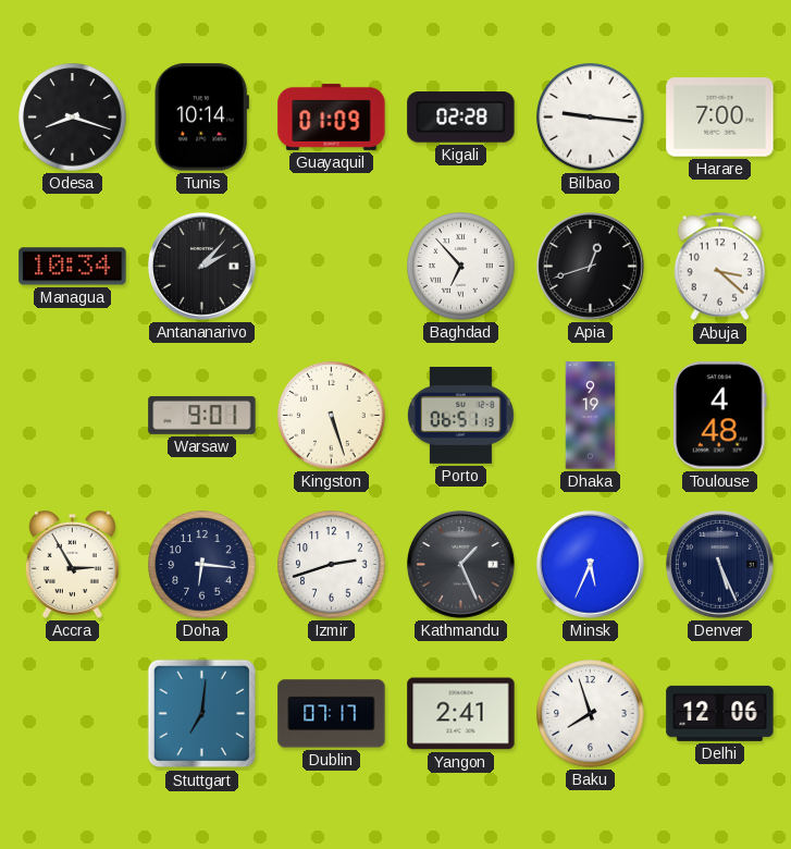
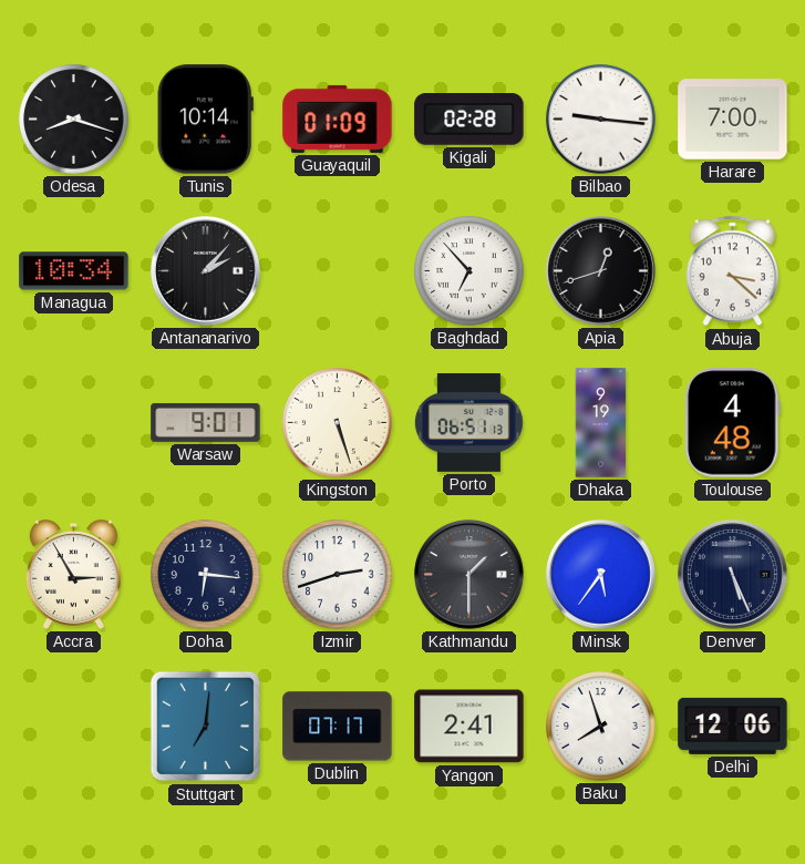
Kathmandu: 1:26 -> 1:30 (468, 574)
Minsk: 5:34 -> 5:36 (600, 574)
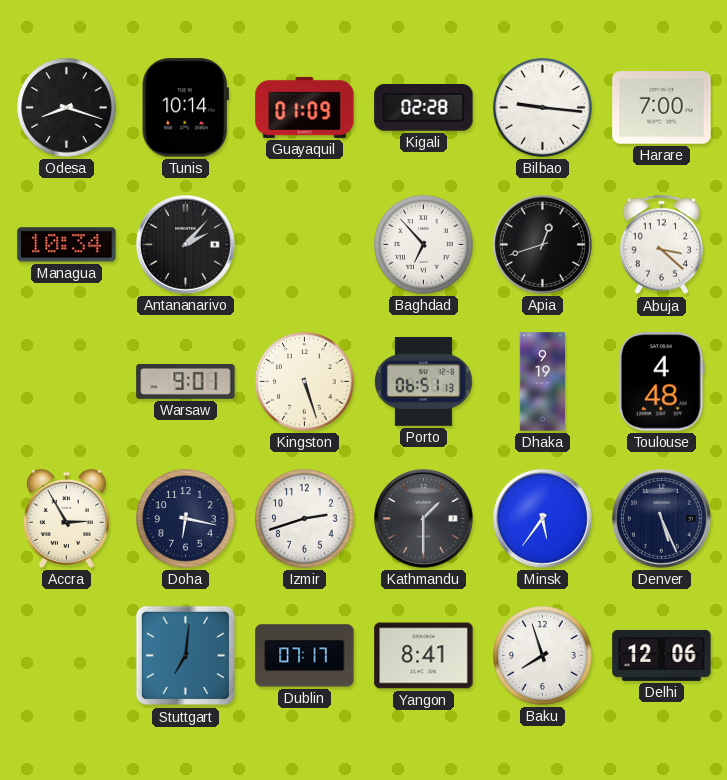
Doha: 6:16 -> 6:17 (186, 519)
Yangon: 2:41 -> 8:41 (424, 656)
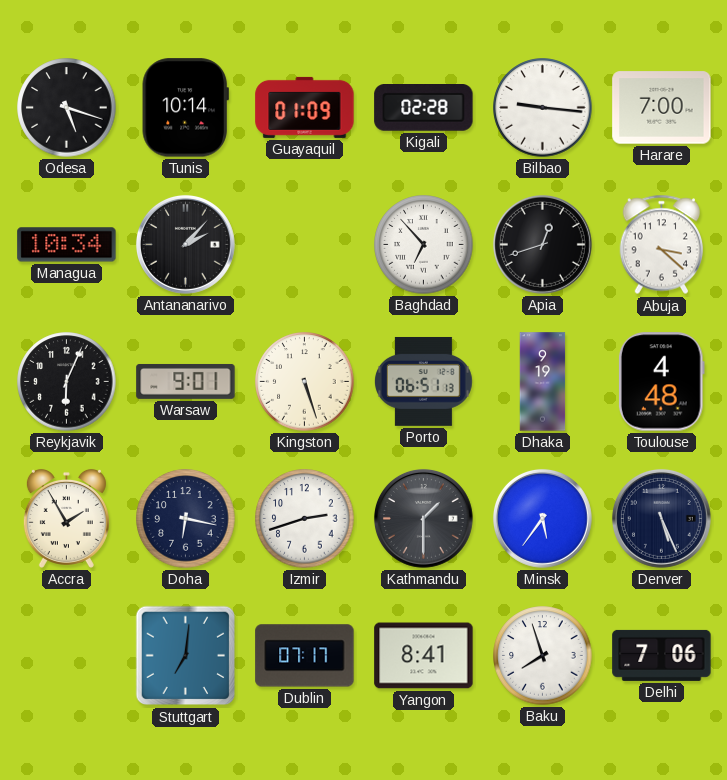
Odesa: 8:18 -> 5:18 (67, 108)
Reykjavik: none -> 6:04 (67, 382)
Accra: 2:55 -> 1:55 (66, 518)
Delhi: 12:06 -> 7:06 (662, 655)
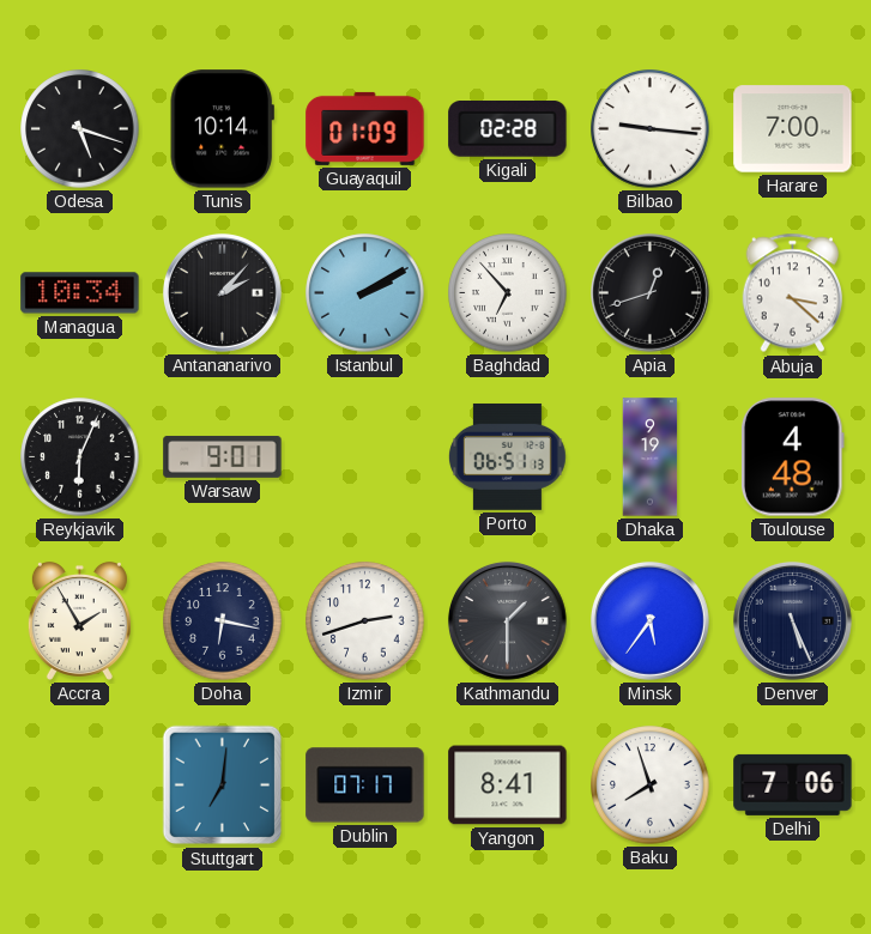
Istanbul: none -> 2:10 (365, 293)
Kingston: 5:27 -> none (305, 382)
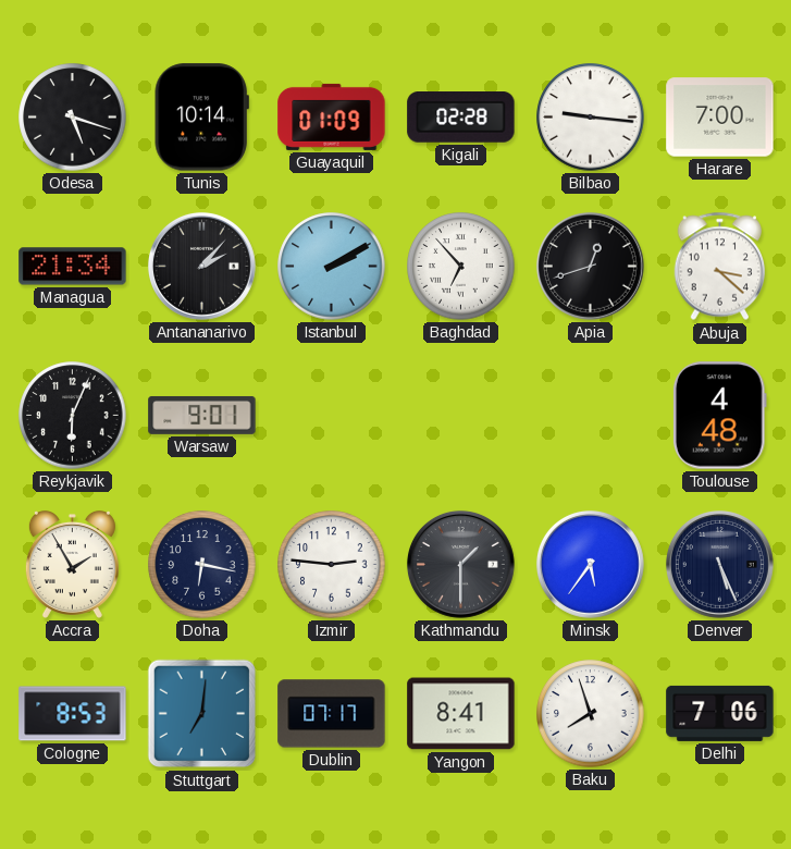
Managua: 10:34 -> 21:34 (73, 267)
Porto: 06:51 -> none (507, 456)
Dhaka: 9:19 -> none (651, 457)
Izmir: 2:42 -> 2:46 (332, 565)
Cologne: none -> 8:53 (73, 714)
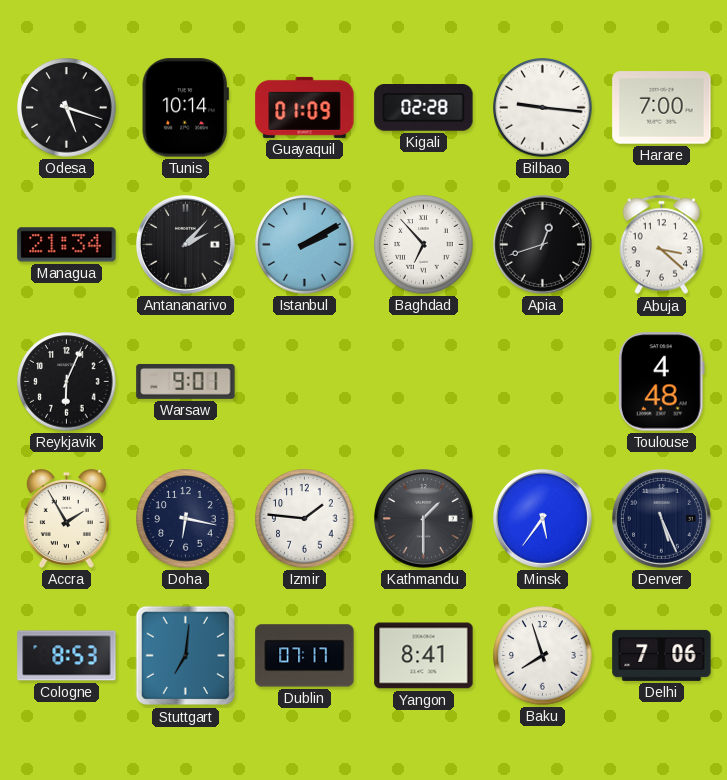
Izmir: 2:46 -> 1:46 (305, 519)
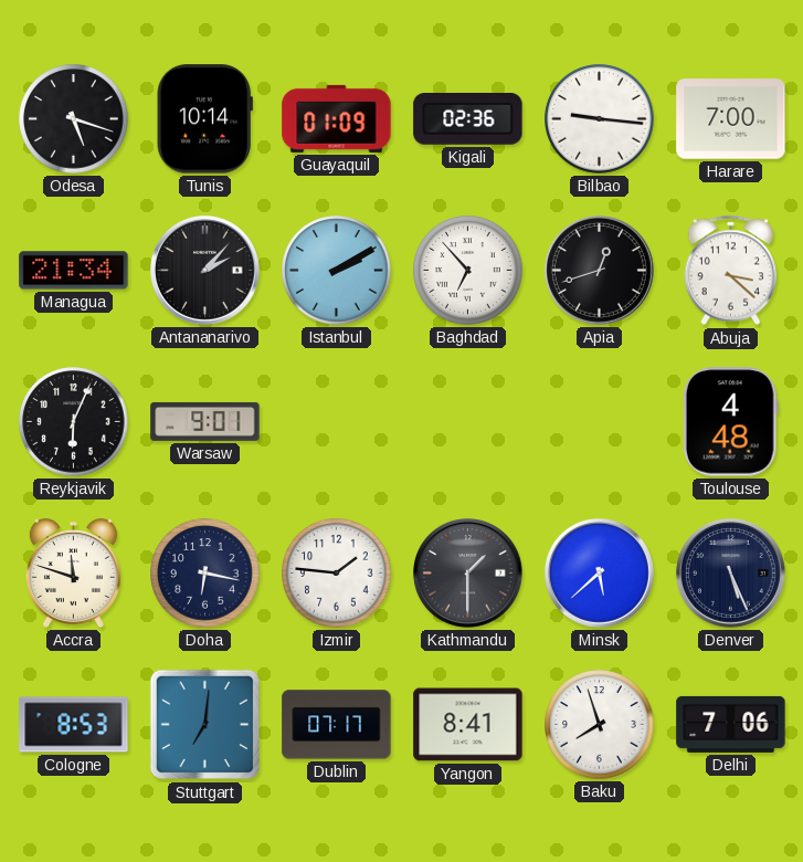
Kigali: 02:28 -> 02:36 (468, 119)
Accra: 1:55 -> 11:48 (73, 572)
Minsk: 5:36 -> 5:38 (599, 572)
